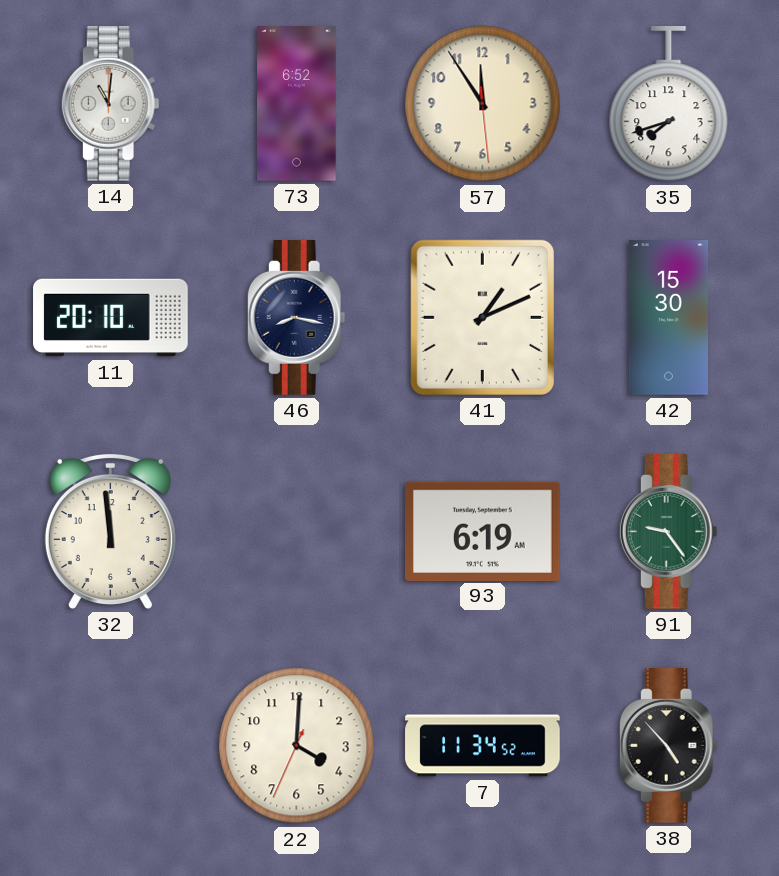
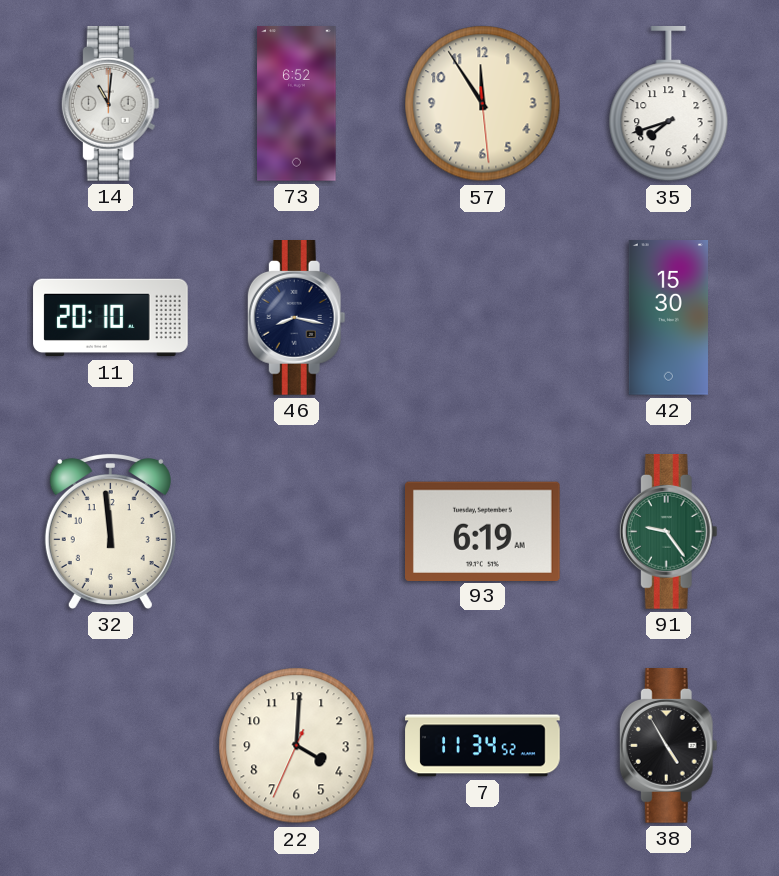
41: 1:11 -> none (482, 317)
38: 4:53 -> 4:55 (668, 746)
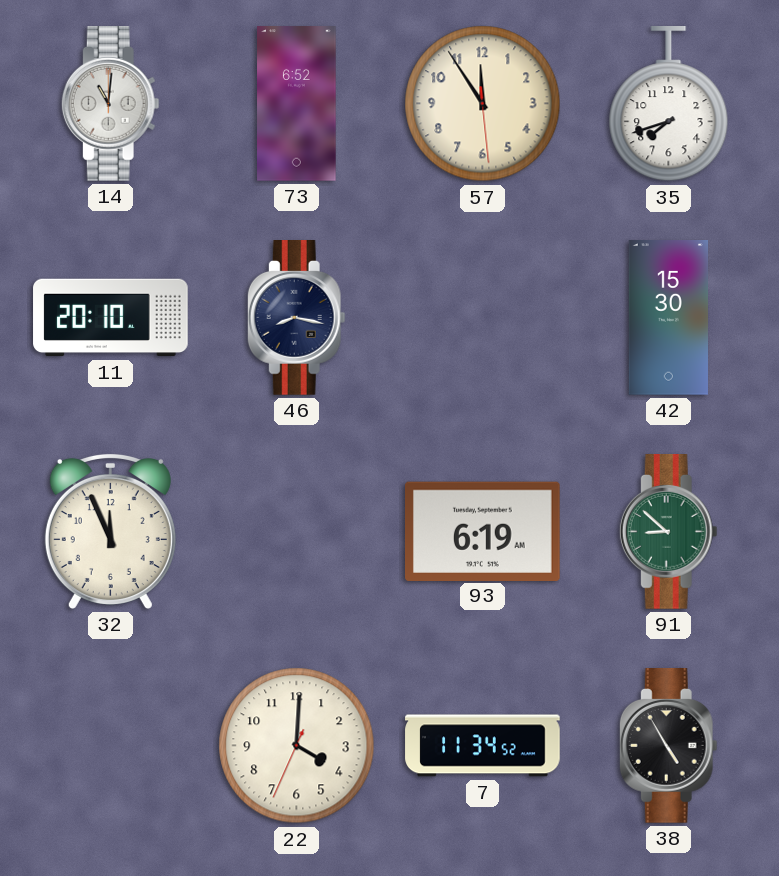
32: 11:59 -> 11:56 (110, 531)
91: 9:24 -> 8:52 (668, 532)
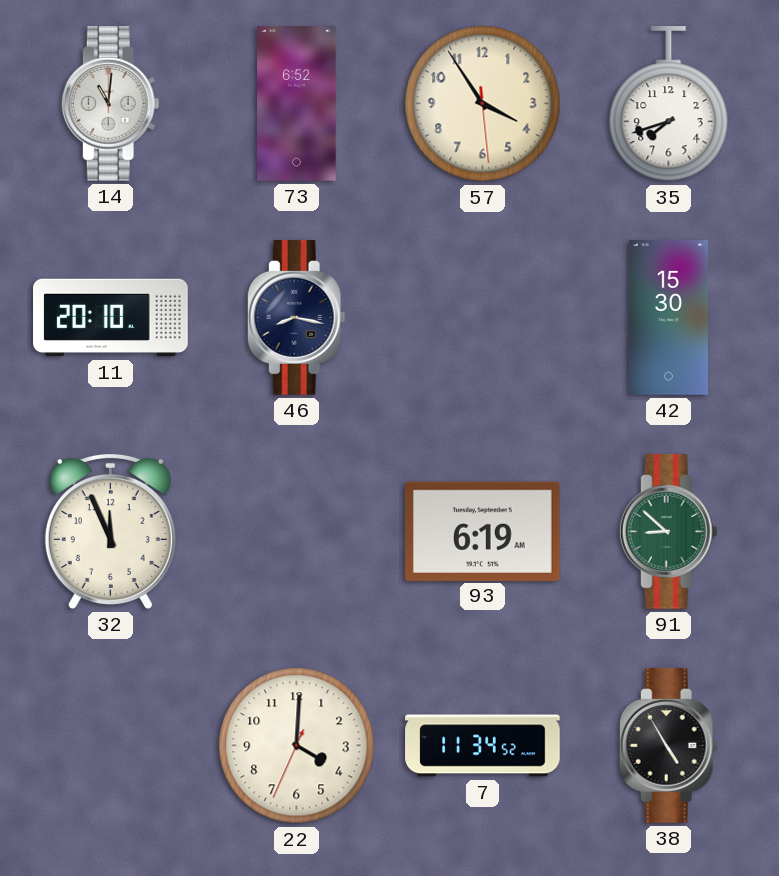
57: 11:54 -> 3:54 (483, 104)
